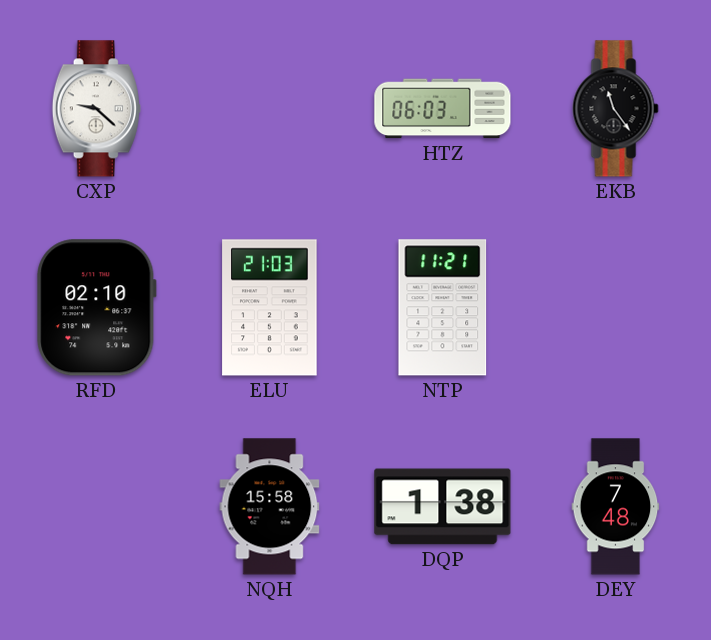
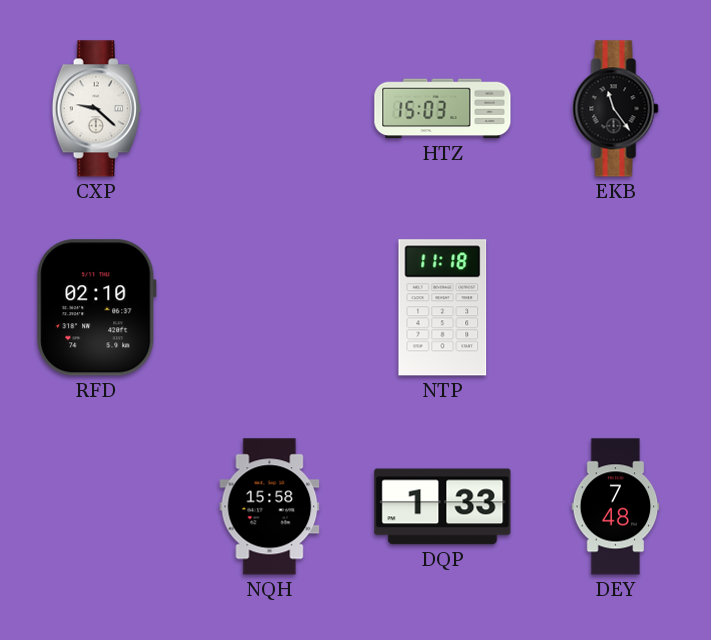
HTZ: 06:03 -> 15:03 (443, 109)
ELU: 21:03 -> none (270, 308)
NTP: 11:21 -> 11:18 (443, 308)
DQP: 1:38 -> 1:33 (443, 507)
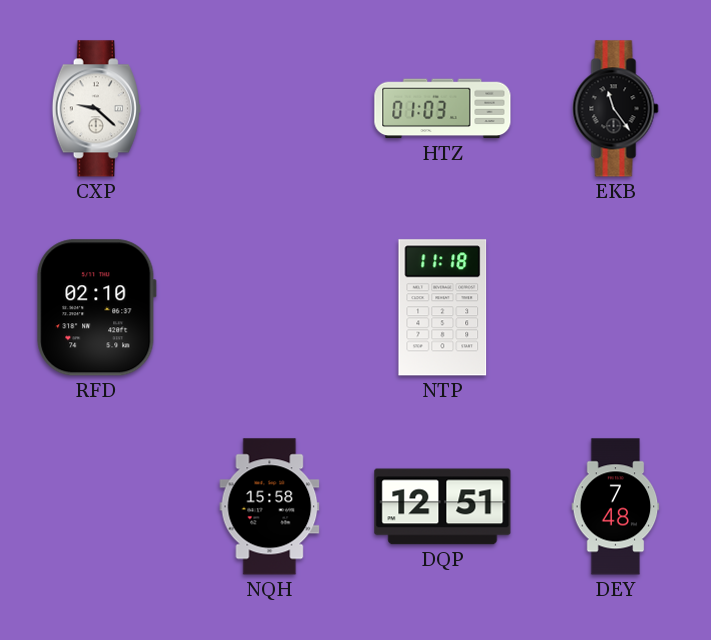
HTZ: 15:03 -> 01:03 (443, 109)
DQP: 1:33 -> 12:51 (443, 507)
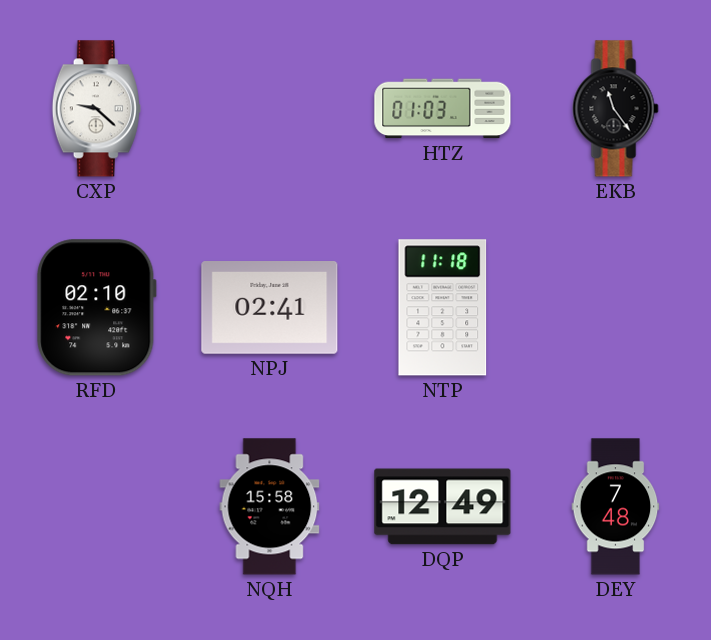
NPJ: none -> 02:41 (270, 308)
DQP: 12:51 -> 12:49 (443, 507)
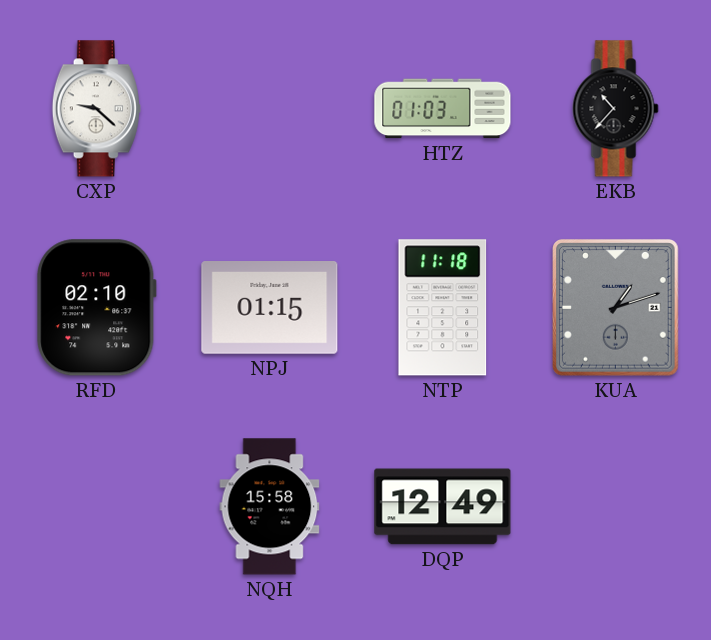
EKB: 11:24 -> 10:37 (616, 109)
NPJ: 02:41 -> 01:15 (270, 308)
KUA: none -> 1:12 (616, 308)
DEY: 7:48 -> none (616, 507)
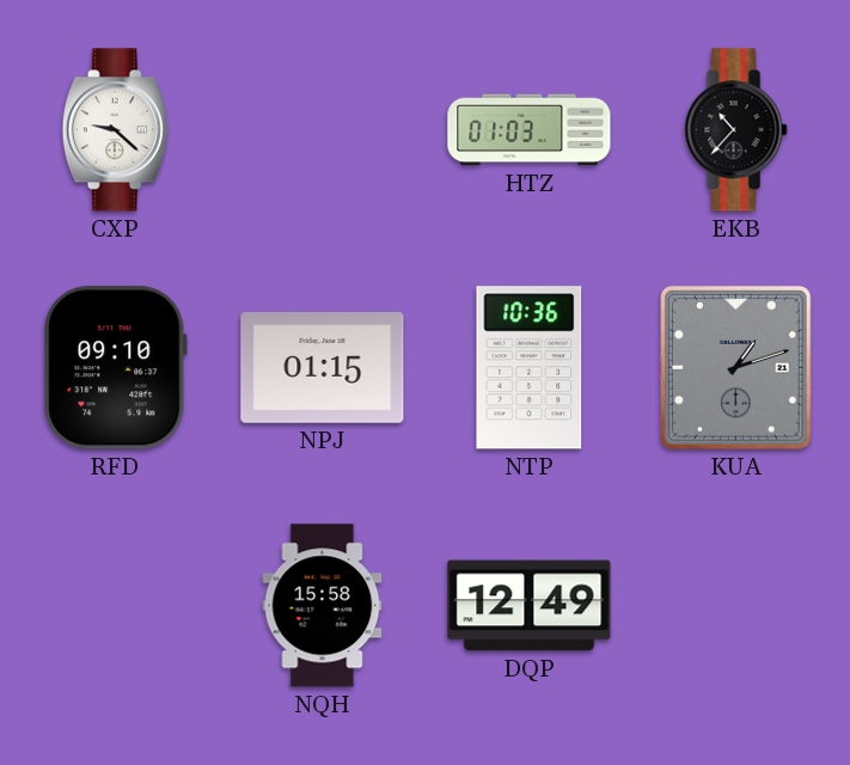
RFD: 02:10 -> 09:10 (116, 368)
NTP: 11:18 -> 10:36 (530, 368)
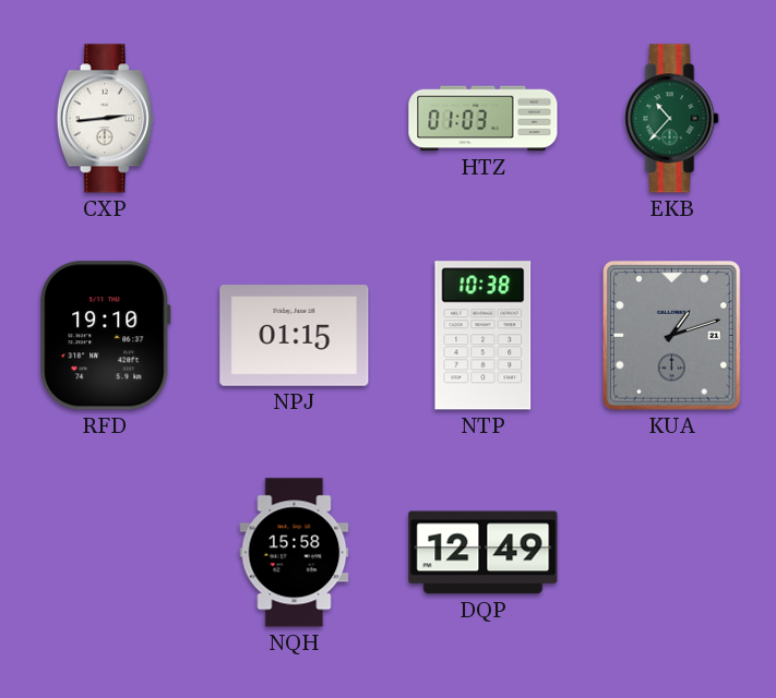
CXP: 9:22 -> 2:44 (105, 119)
EKB dial: black -> green (672, 119)
RFD: 09:10 -> 19:10 (106, 336)
NTP: 10:36 -> 10:38 (483, 336)
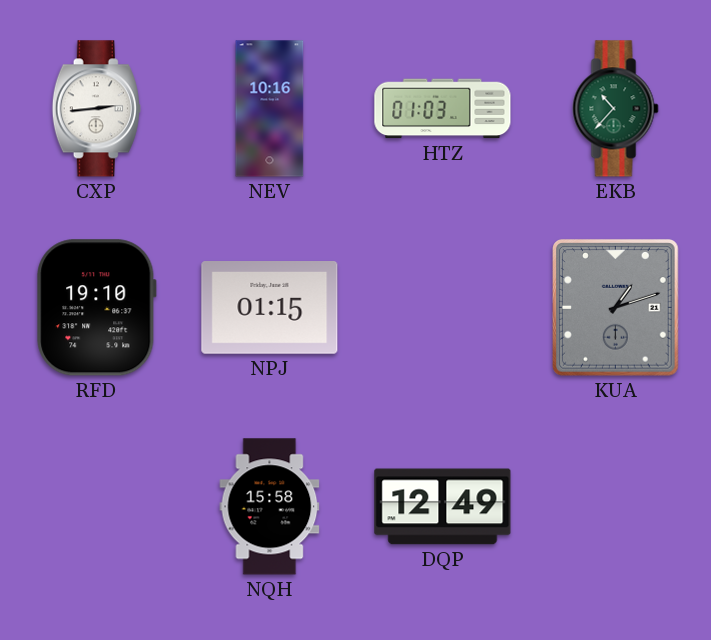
NEV: none -> 10:16 (270, 109)
NTP: 10:38 -> none (483, 336)
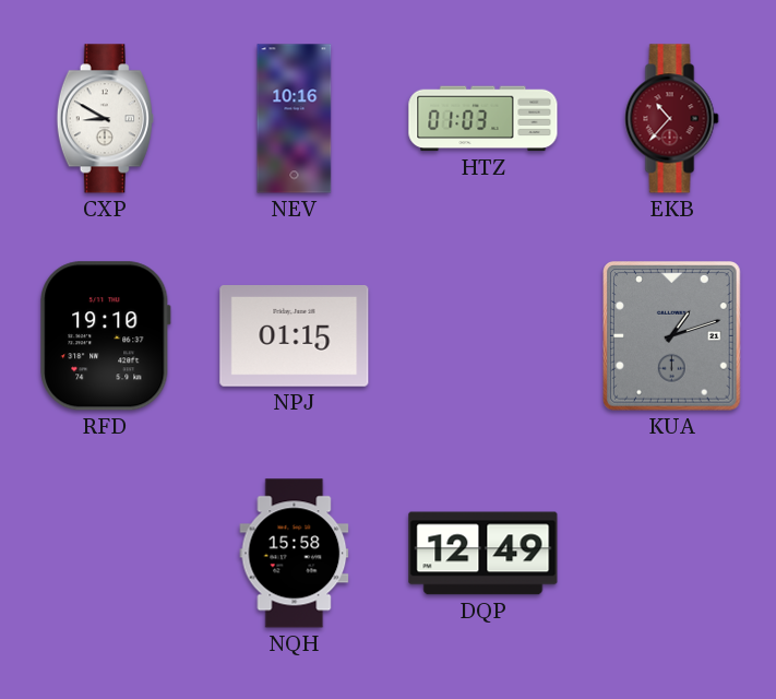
CXP: 2:44 -> 8:50 (105, 119)
EKB dial: green -> burgundy (672, 119)
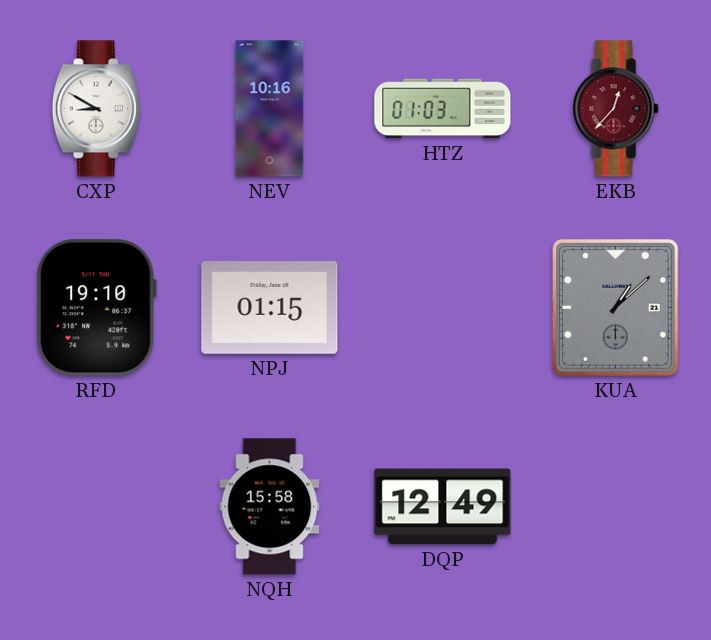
EKB: 10:37 -> 12:37 (616, 109)
KUA: 1:12 -> 1:08 (616, 308)
